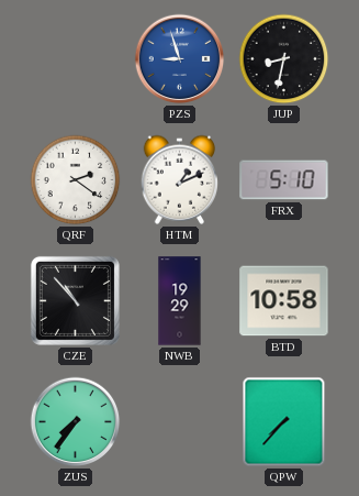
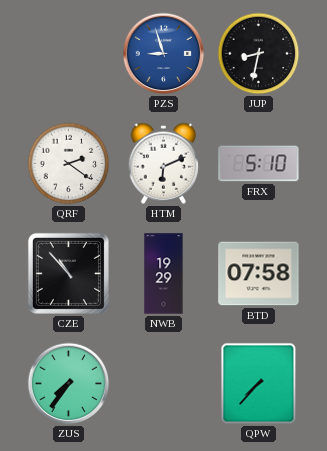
HTM: 1:11 -> 6:11 (164, 163)
BTD: 10:58 -> 07:58 (259, 274)
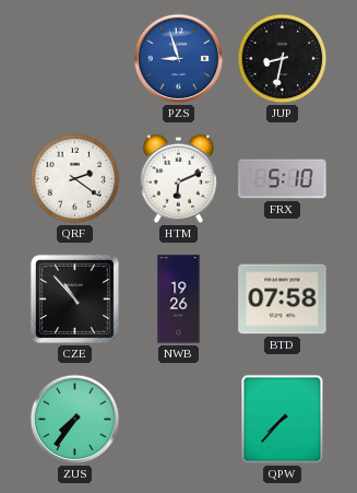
NWB: 19:29 -> 19:26 (179, 300)
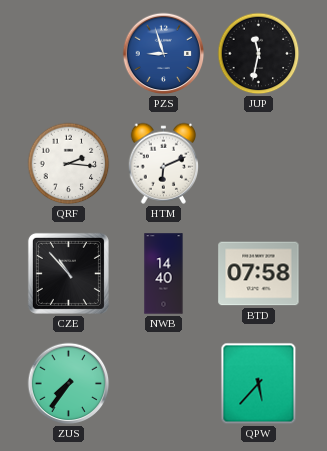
JUP: 8:32 -> 11:32 (259, 54)
QRF: 2:21 -> 2:16 (69, 164)
FRX: 5:10 -> none (283, 179)
NWB: 19:26 -> 14:40 (164, 274)
QPW: 7:37 -> 5:37 (259, 384)
